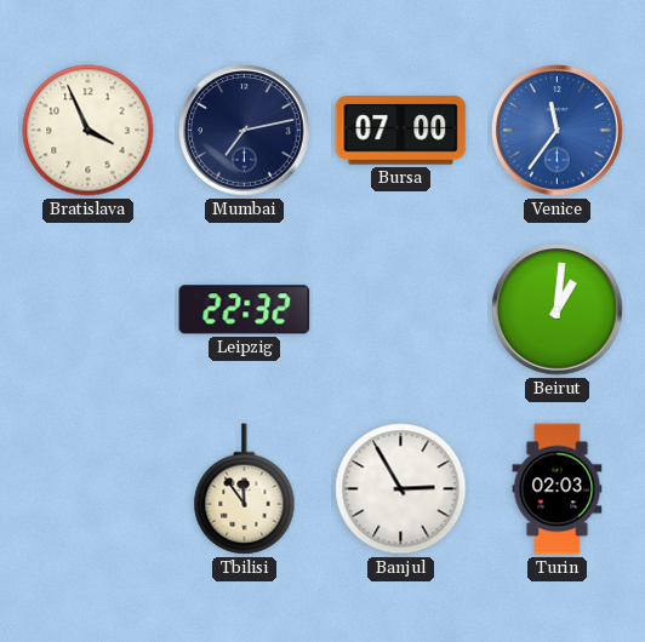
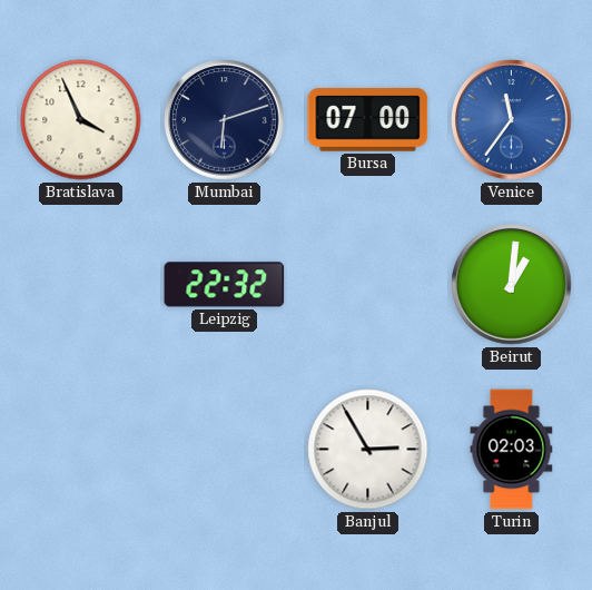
Mumbai: 7:13 -> 6:12 (225, 120)
Tbilisi: 11:54 -> none (245, 489)
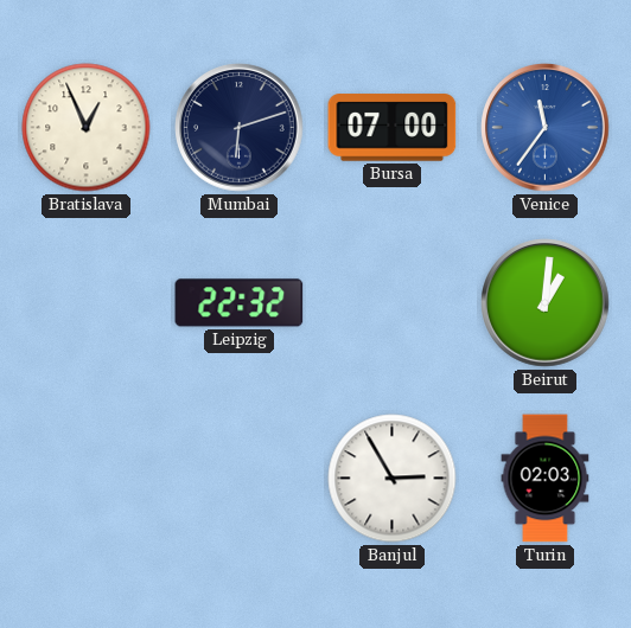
Bratislava: 3:56 -> 12:56 (87, 128)
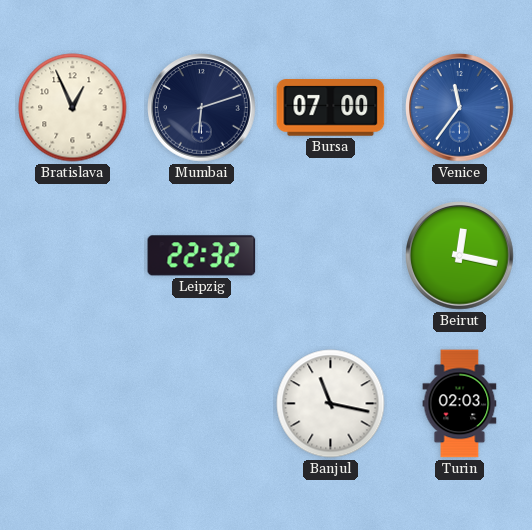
Beirut: 1:01 -> 12:17 (460, 256)
Banjul: 2:55 -> 11:17 (331, 404)
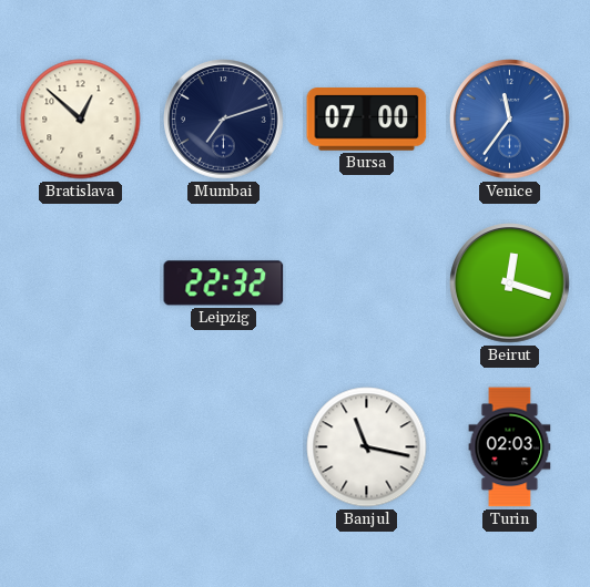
Bratislava: 12:56 -> 12:52 (81, 120)
Mumbai: 6:12 -> 7:12 (224, 120)
Beirut: 12:17 -> 12:18 (510, 284)
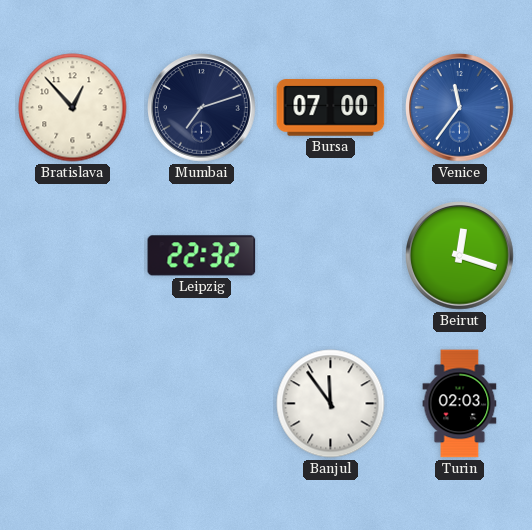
Bratislava: 12:52 -> 12:53 (73, 108)
Banjul: 11:17 -> 11:54 (331, 404)
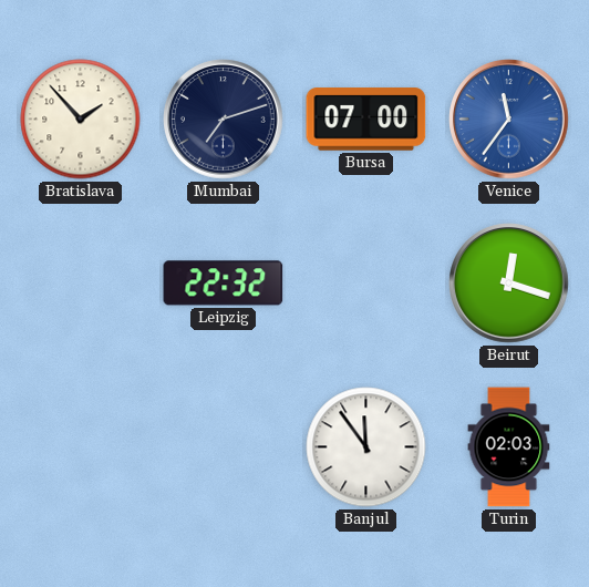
Bratislava: 12:53 -> 1:53 (81, 120)
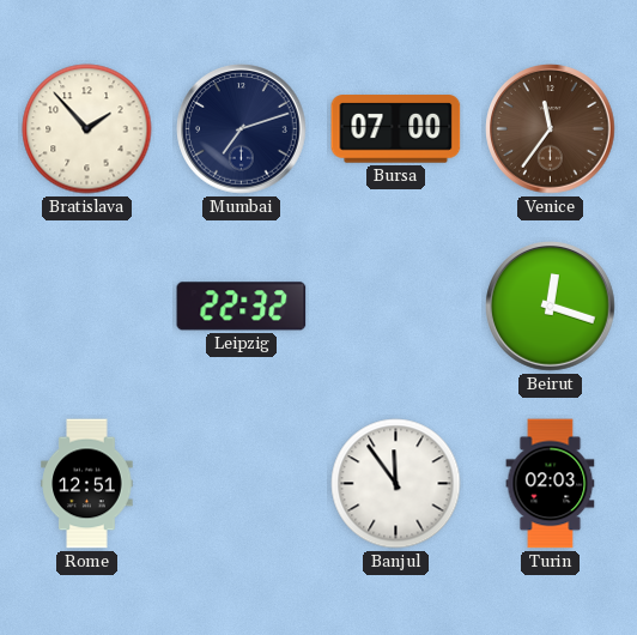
Venice dial: blue -> brown (551, 129)
Rome: none -> 12:51 (87, 484)
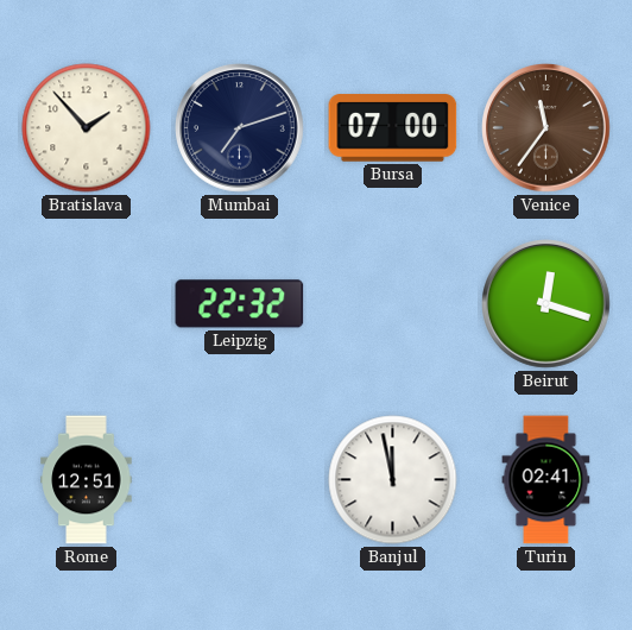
Banjul: 11:54 -> 11:58 (393, 480)
Turin: 02:03 -> 02:41 (546, 480)
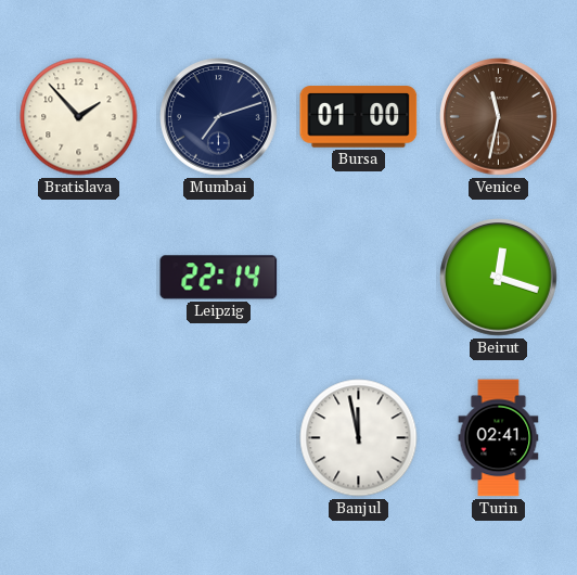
Bursa: 07:00 -> 01:00 (359, 117)
Venice: 11:36 -> 11:32 (499, 117)
Leipzig: 22:32 -> 22:14 (219, 278)
Rome: 12:51 -> none (87, 480)
